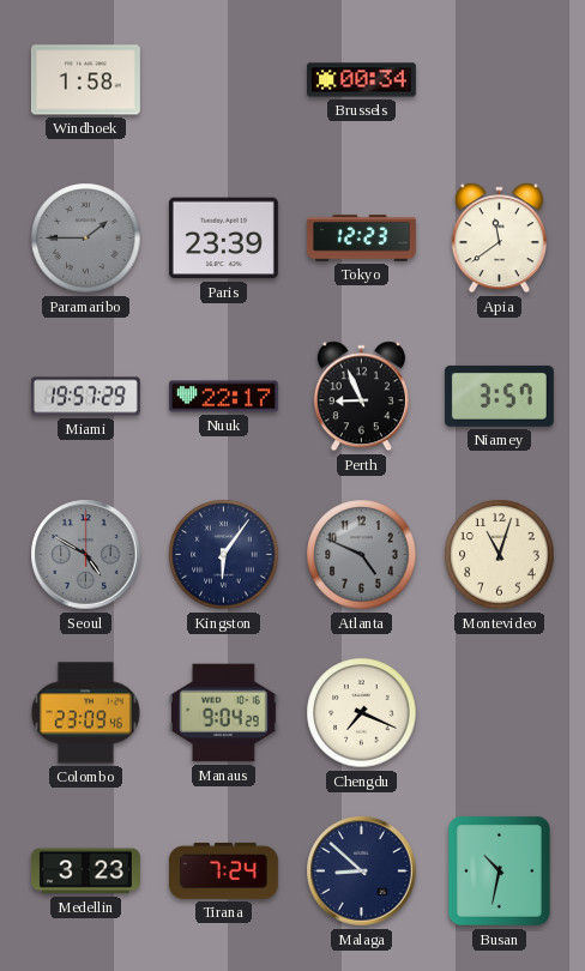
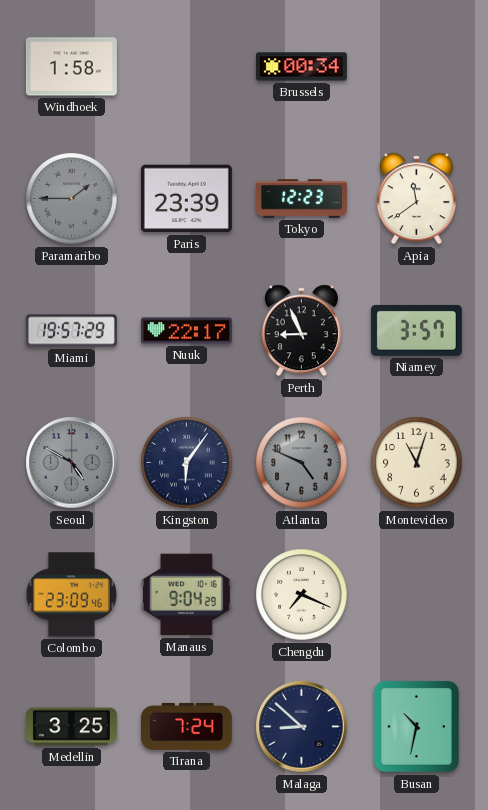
Medellin: 3:23 -> 3:25 (71, 727)
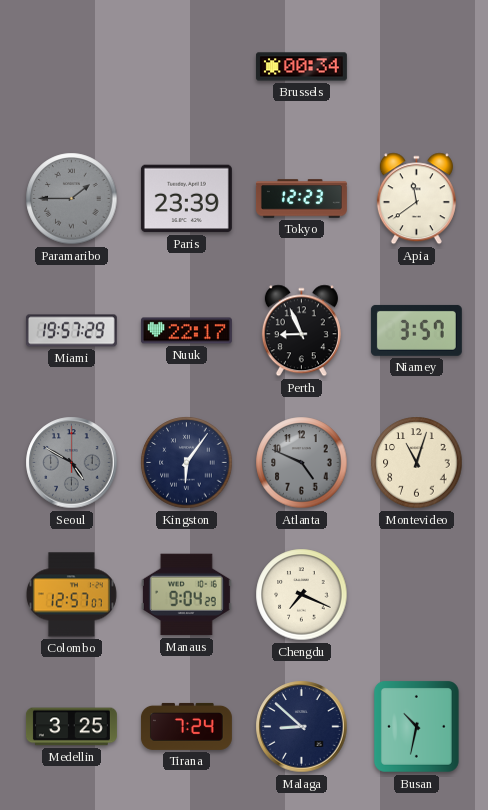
Windhoek: 1:58 -> none (71, 67)
Colombo: 23:09 -> 12:57 (71, 595)
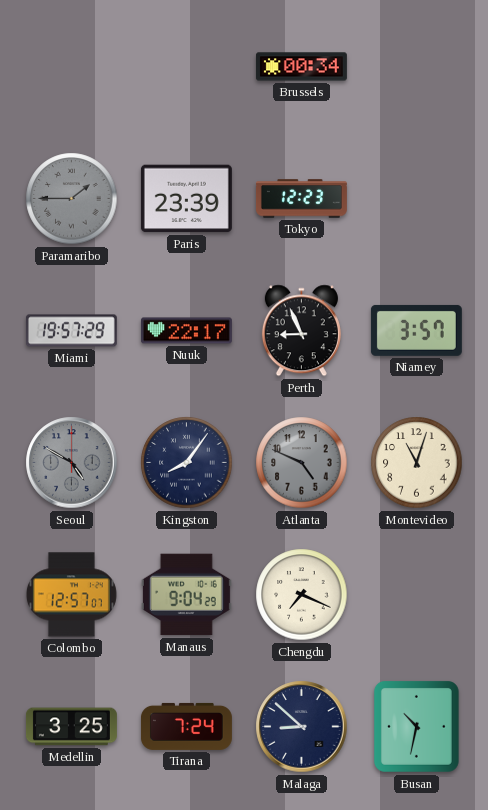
Apia: 11:39 -> none (416, 199)
Kingston: 6:06 -> 8:06 (187, 463)
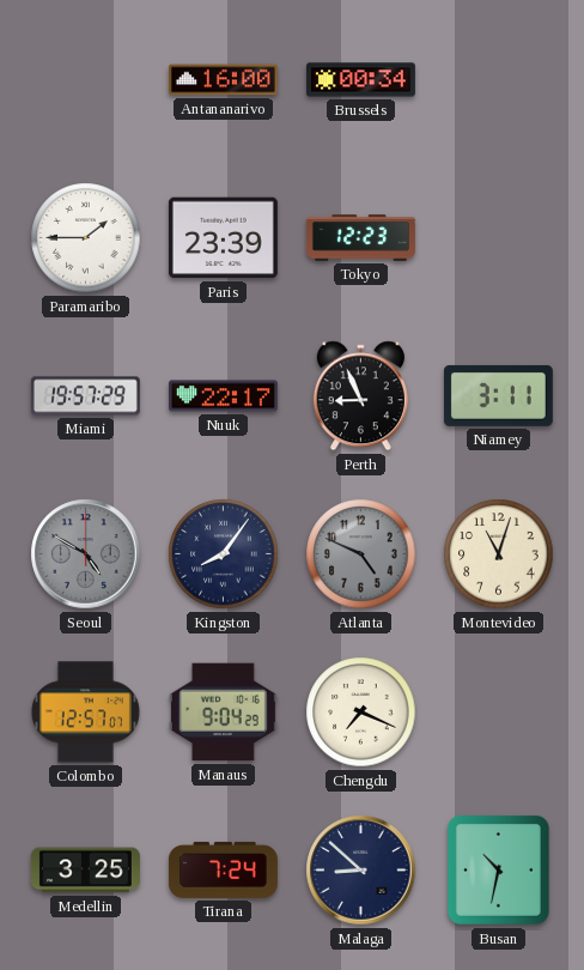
Antananarivo: none -> 16:00 (223, 80)
Paramaribo dial: grey -> white (86, 238)
Niamey: 3:57 -> 3:11 (498, 395)
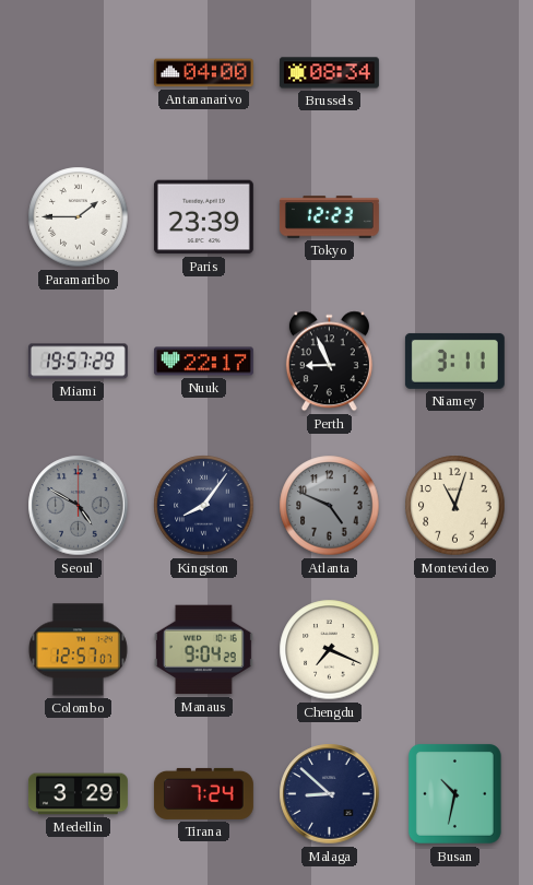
Antananarivo: 16:00 -> 04:00 (203, 73)
Brussels: 00:34 -> 08:34 (329, 73)
Medellin: 3:25 -> 3:29 (78, 794)
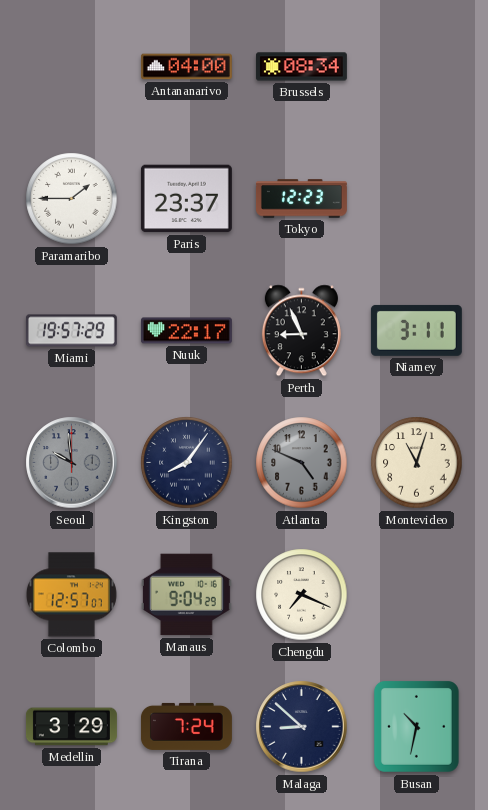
Paris: 23:39 -> 23:37 (186, 199)
Seoul: 4:50 -> 9:59 (72, 463)
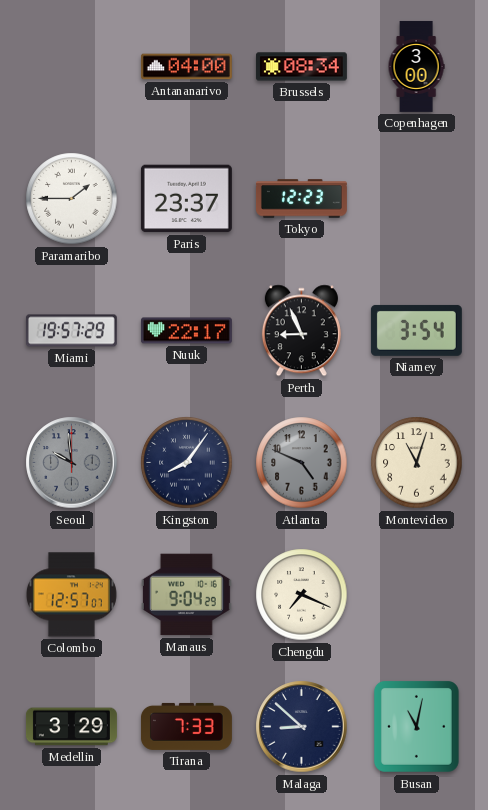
Copenhagen: none -> 3:00 (416, 67)
Niamey: 3:11 -> 3:54 (416, 330)
Tirana: 7:24 -> 7:33 (186, 726)
Busan: 10:32 -> 11:02 (416, 726)
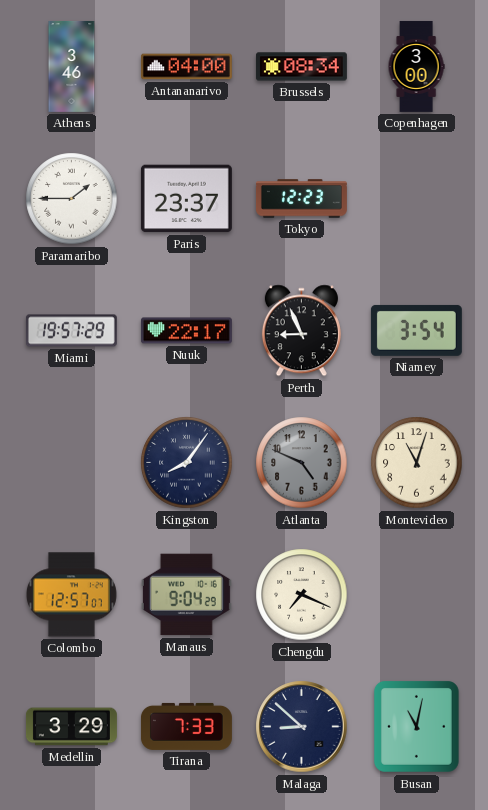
Athens: none -> 3:46 (72, 66)
Seoul: 9:59 -> none (72, 463)
